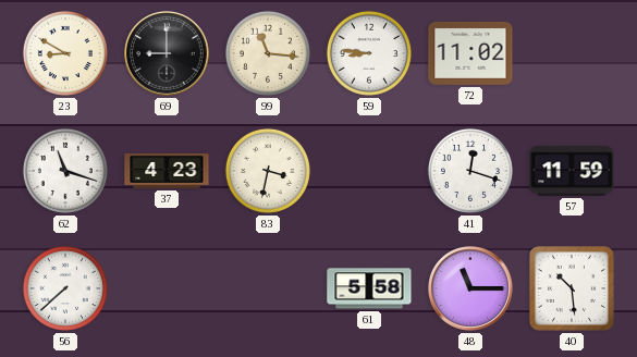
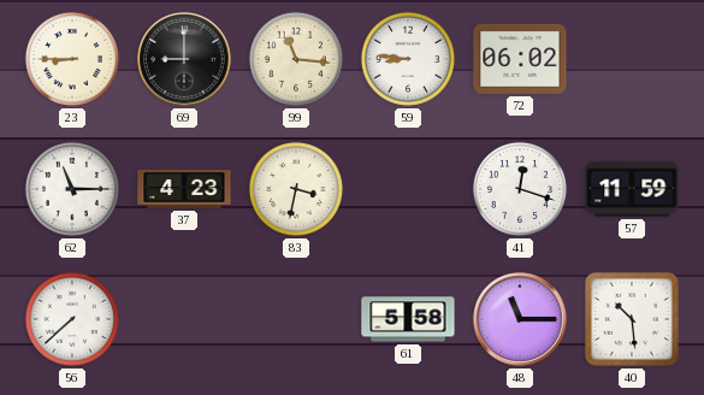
23: 8:50 -> 8:45 (72, 59)
72: 11:02 -> 06:02 (520, 59)
62: 11:18 -> 11:15 (72, 189)
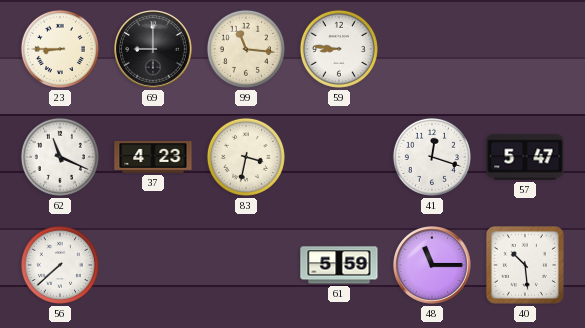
72: 06:02 -> none (520, 59)
62: 11:15 -> 11:19 (60, 157)
57: 11:59 -> 5:47 (525, 157)
61: 5:58 -> 5:59 (339, 265)
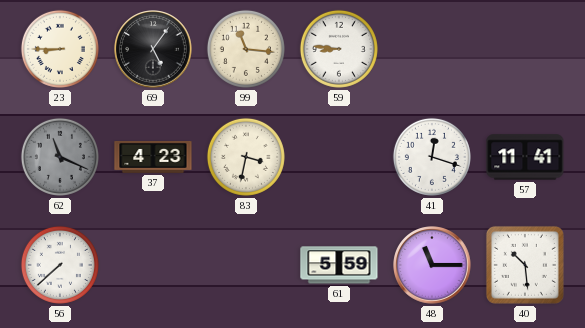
69: 9:00 -> 5:06 (153, 49)
62 dial: white -> grey (60, 157)
57: 5:47 -> 11:41 (525, 157)
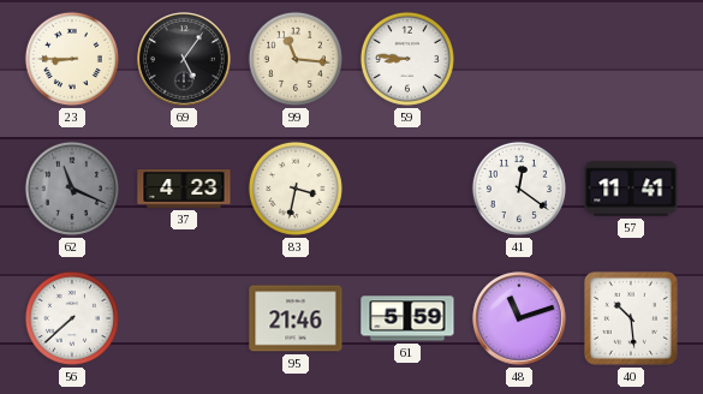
41: 12:18 -> 12:21 (519, 189)
95: none -> 21:46 (296, 318)
48: 11:15 -> 11:12 (519, 318)
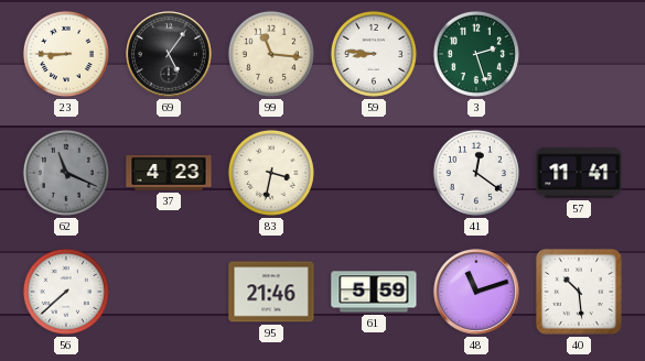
3: none -> 2:27 (476, 54)
